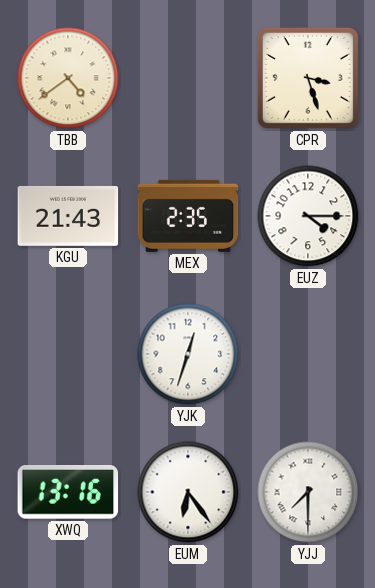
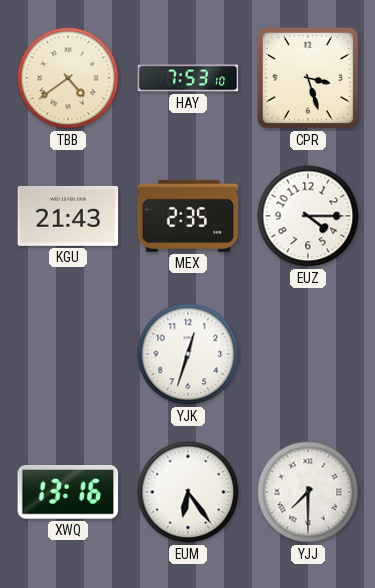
HAY: none -> 7:53 (188, 78)
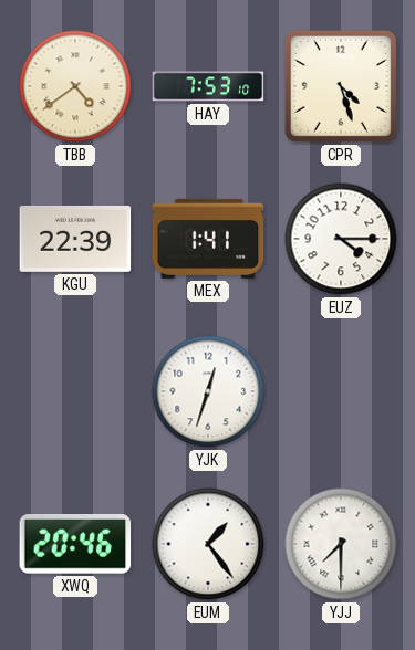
CPR: 3:27 -> 4:27 (341, 86)
KGU: 21:43 -> 22:39 (75, 239)
MEX: 2:35 -> 1:41 (208, 239)
XWQ: 13:16 -> 20:46 (75, 545)
EUM: 6:24 -> 1:24 (208, 544)
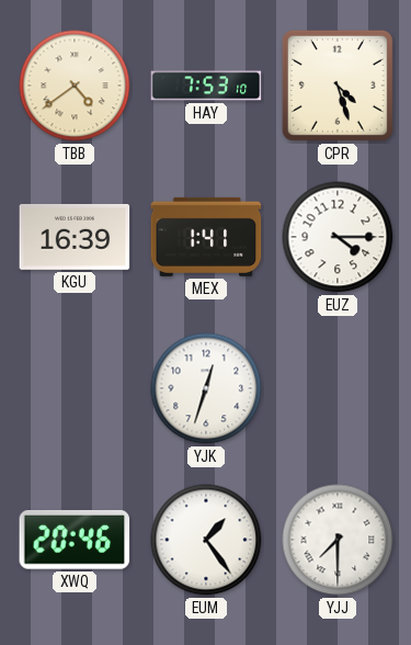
KGU: 22:39 -> 16:39 (75, 237)
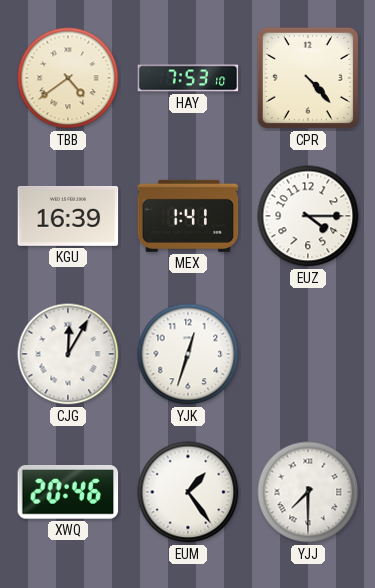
CPR: 4:27 -> 4:23 (308, 78)
CJG: none -> 12:05 (68, 354)
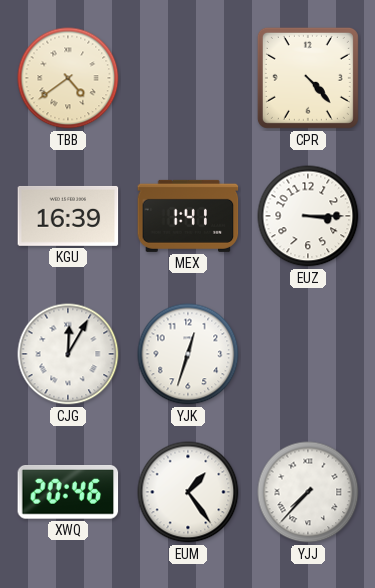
HAY: 7:53 -> none (188, 78)
EUZ: 4:15 -> 3:15 (308, 216)
YJJ: 7:30 -> 7:37 (308, 492)
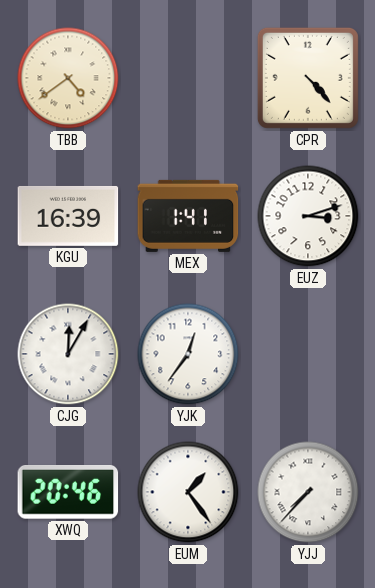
EUZ: 3:15 -> 3:12 (308, 216)
YJK: 12:33 -> 12:36 (188, 354)
